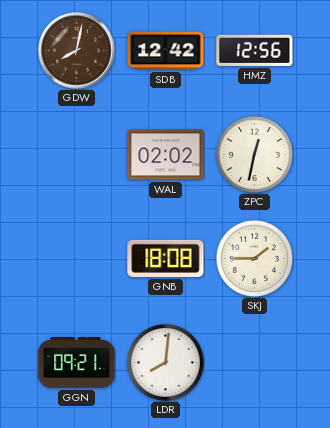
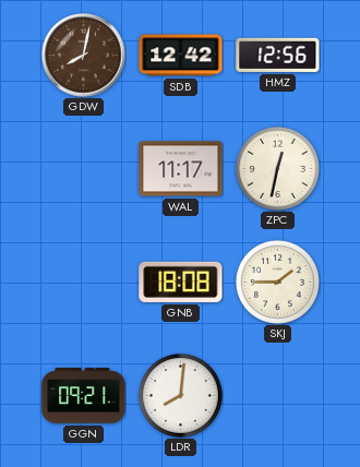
WAL: 02:02 -> 11:17 (181, 169)
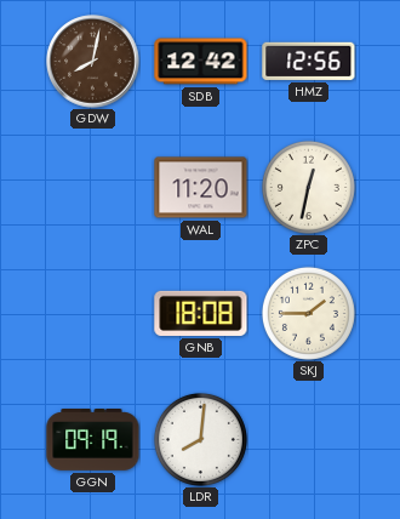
WAL: 11:17 -> 11:20 (201, 188)
GGN: 09:21 -> 09:19 (93, 440)
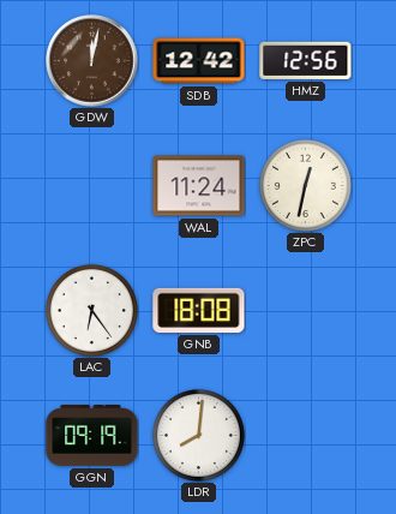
GDW: 8:02 -> 12:02 (92, 61)
WAL: 11:20 -> 11:24 (199, 186)
LAC: none -> 6:24 (91, 310)
SKJ: 1:45 -> none (308, 313)
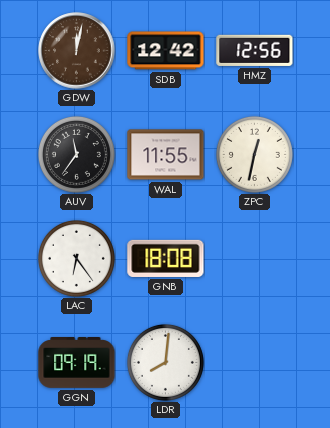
AUV: none -> 11:36 (76, 154)
WAL: 11:24 -> 11:55 (166, 155)
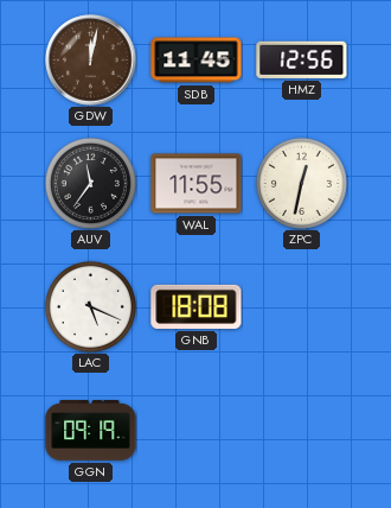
SDB: 12:42 -> 11:45 (197, 61)
LAC: 6:24 -> 5:19 (90, 306)
LDR: 8:01 -> none (165, 362)
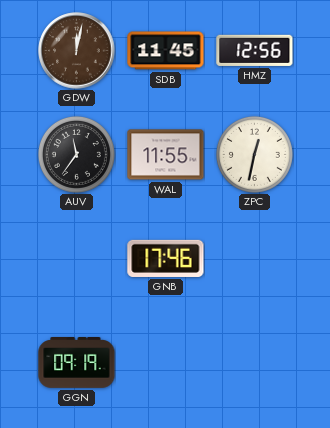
LAC: 5:19 -> none (90, 306)
GNB: 18:08 -> 17:46 (166, 258)
